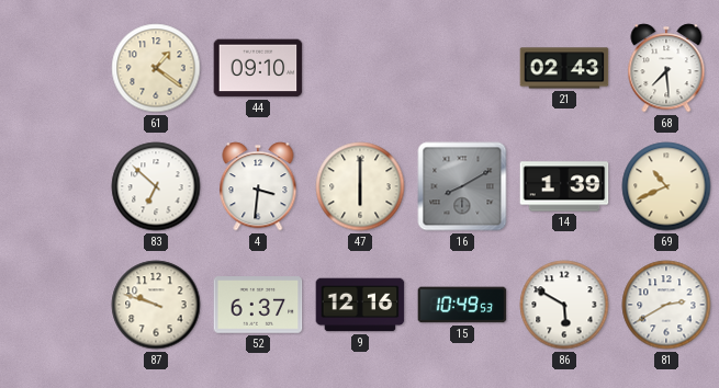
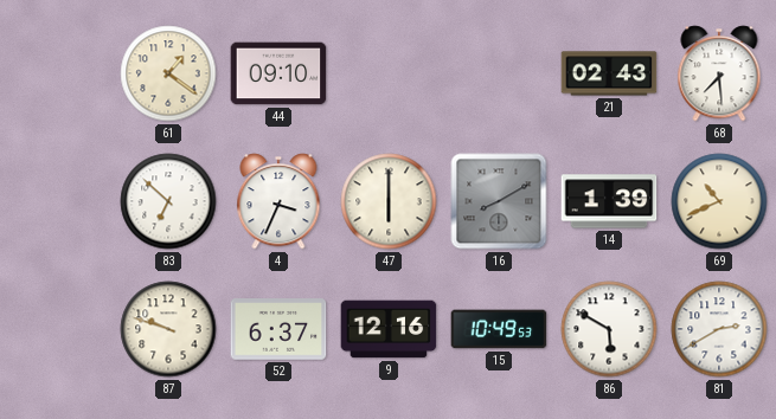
4: 3:31 -> 3:34 (278, 201)
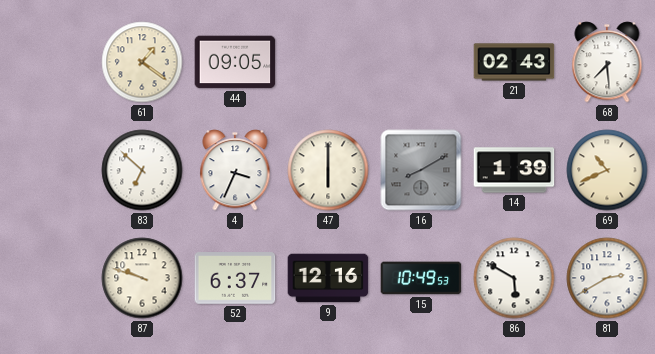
44: 09:10 -> 09:05 (235, 62)
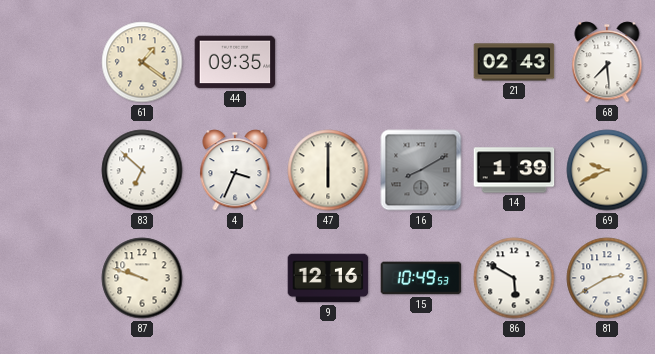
44: 09:05 -> 09:35 (235, 62)
69: 10:41 -> 9:41 (607, 170)
52: 6:37 -> none (235, 278)
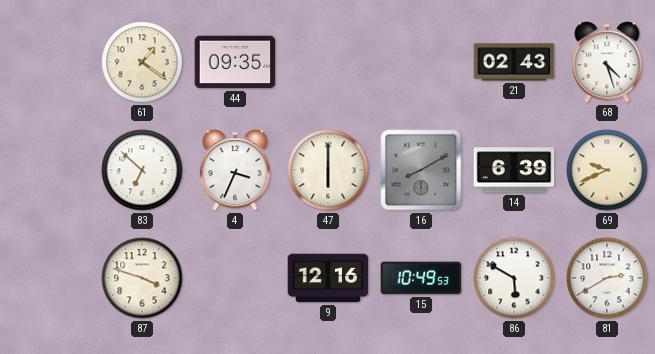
68: 7:29 -> 4:27 (607, 62)
14: 1:39 -> 6:39 (514, 170)
87: 9:48 -> 3:48 (142, 278)
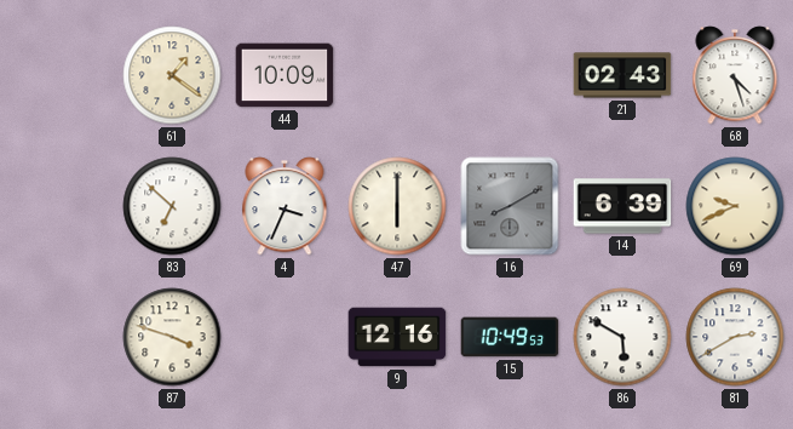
44: 09:35 -> 10:09 (285, 75)
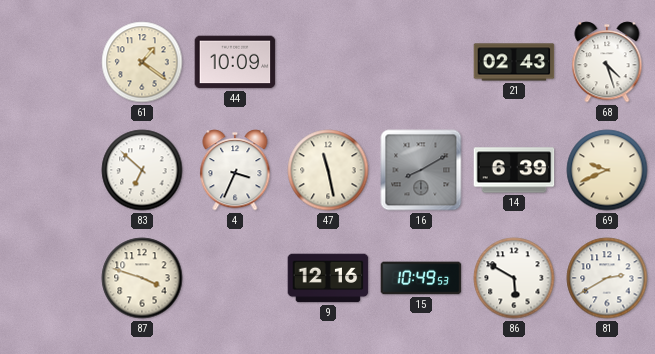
47: 6:00 -> 11:28 (328, 170)
